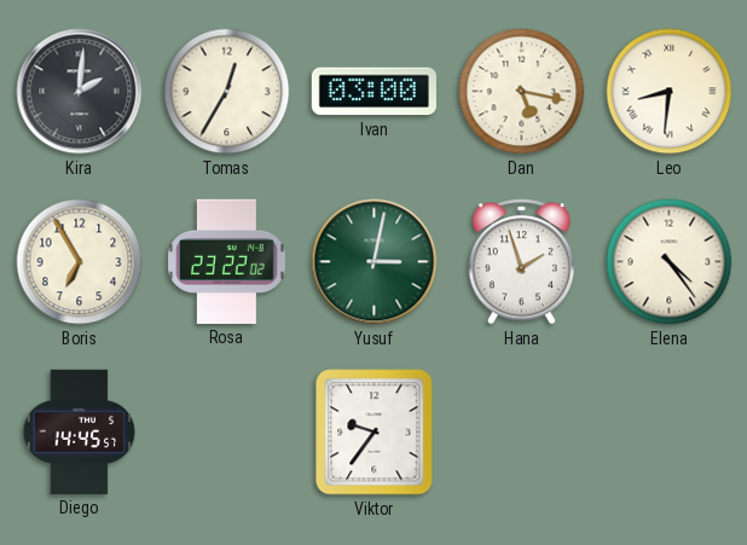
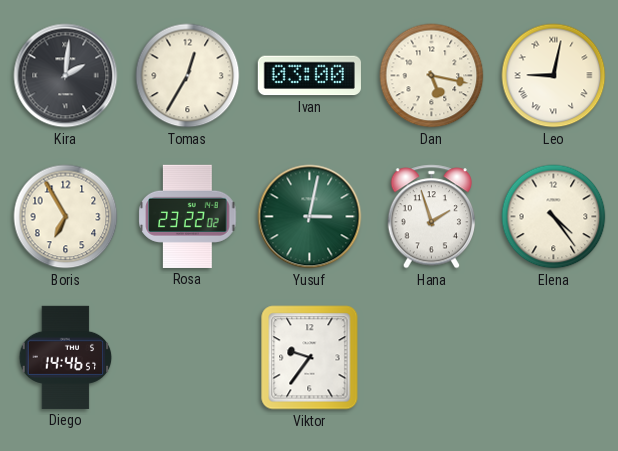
Leo: 8:31 -> 9:02 (554, 76)
Diego: 14:45 -> 14:46 (66, 357)
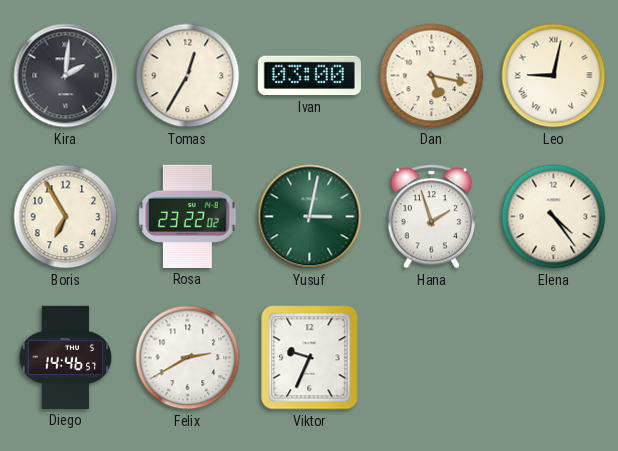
Felix: none -> 2:40 (188, 358)
Viktor: 9:36 -> 9:34 (310, 358)
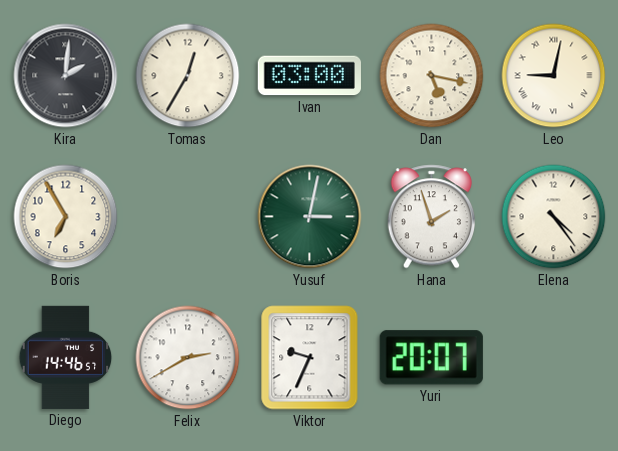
Rosa: 23:22 -> none (188, 216)
Yuri: none -> 20:07 (431, 358)
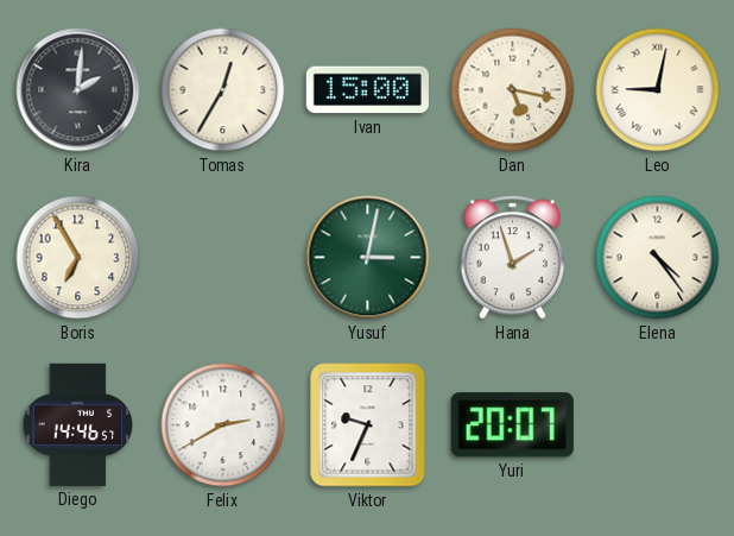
Ivan: 03:00 -> 15:00 (367, 90)
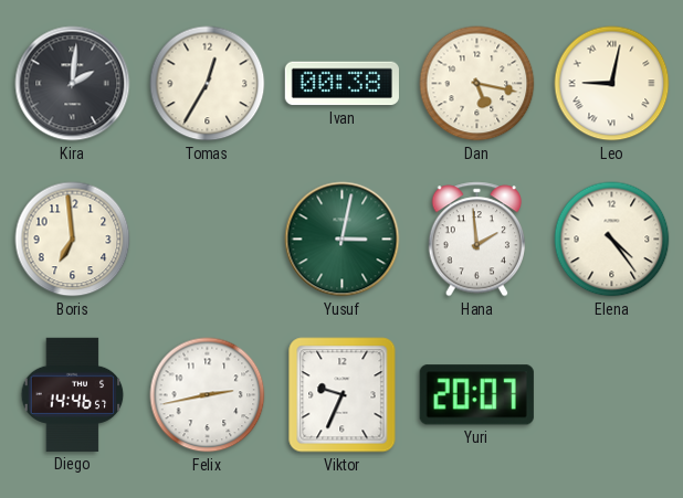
Ivan: 15:00 -> 00:38 (341, 84)
Boris: 6:55 -> 6:59 (73, 240)
Hana: 1:57 -> 1:59 (476, 240)
Felix: 2:40 -> 2:43 (208, 395)
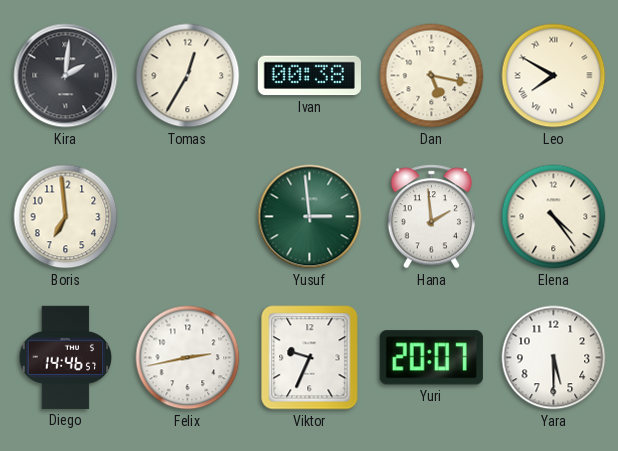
Leo: 9:02 -> 7:50 (554, 76)
Yusuf: 3:02 -> 2:59 (310, 217)
Yara: none -> 5:30 (554, 358)
